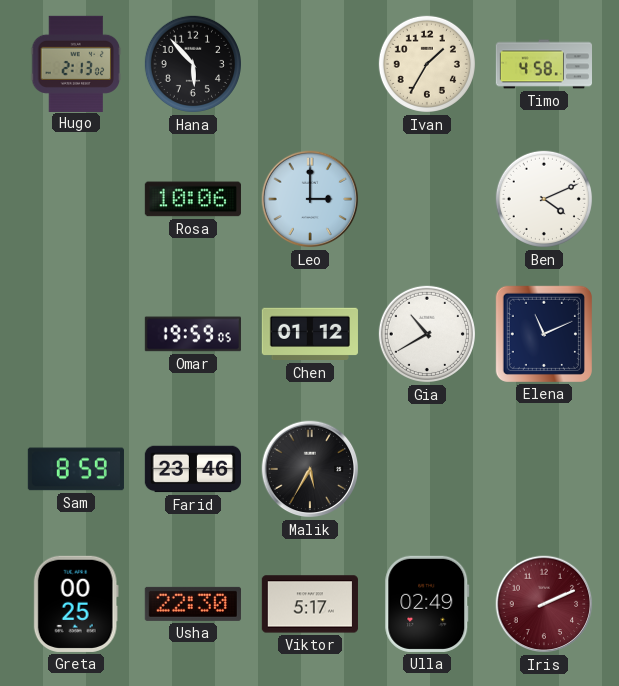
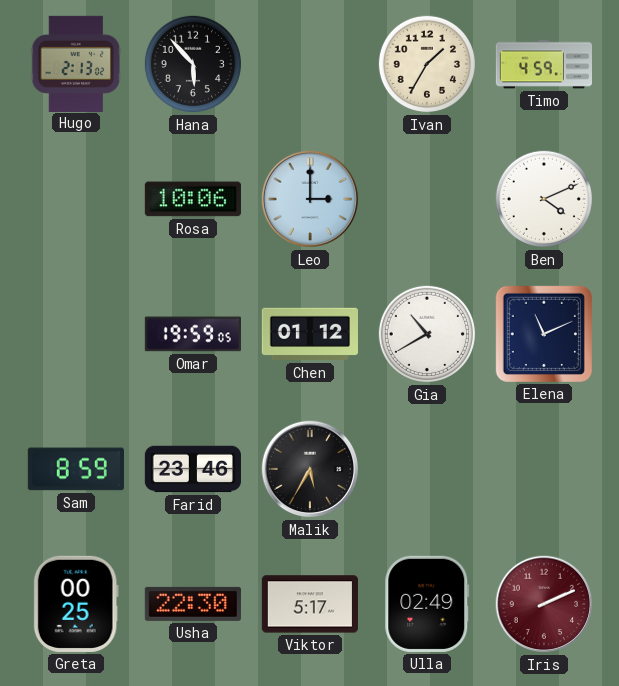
Timo: 4:58 -> 4:59 (543, 64)
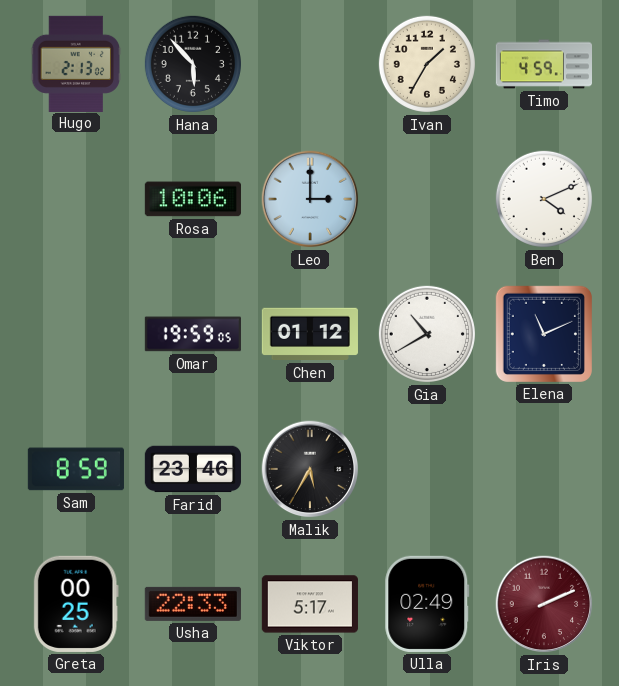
Usha: 22:30 -> 22:33 (193, 604)
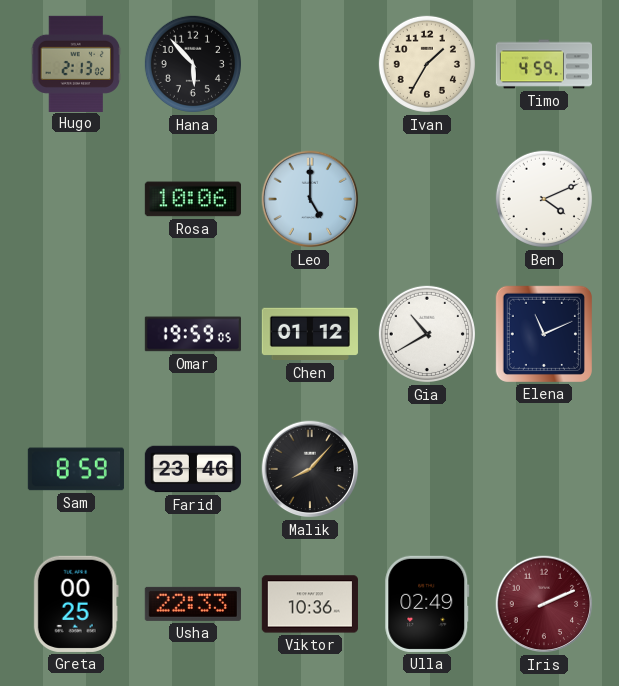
Leo: 3:00 -> 5:00 (310, 199)
Malik: 5:35 -> 8:07 (310, 469)
Viktor: 5:17 -> 10:36 (310, 604)
